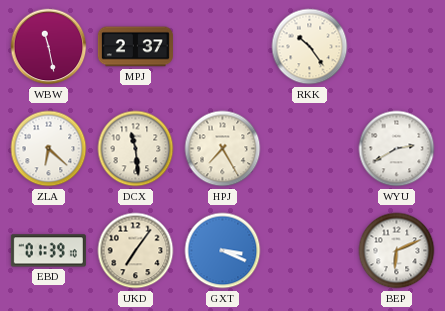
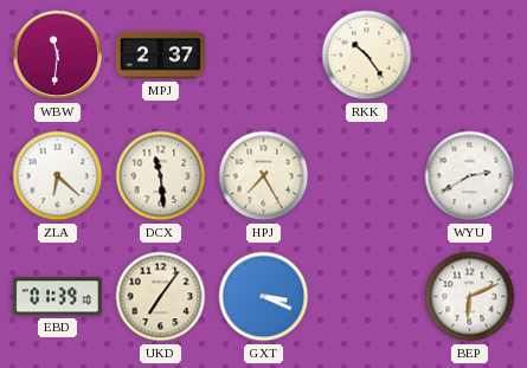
WBW: 11:28 -> 11:31 (58, 56)
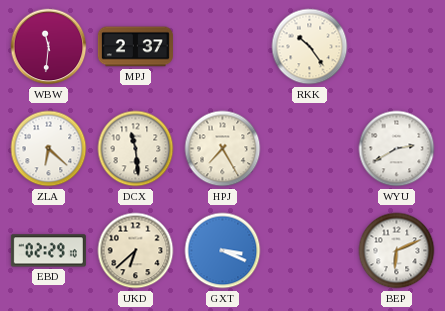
EBD: 01:39 -> 02:29 (48, 251)
UKD: 7:06 -> 6:38 (136, 251)
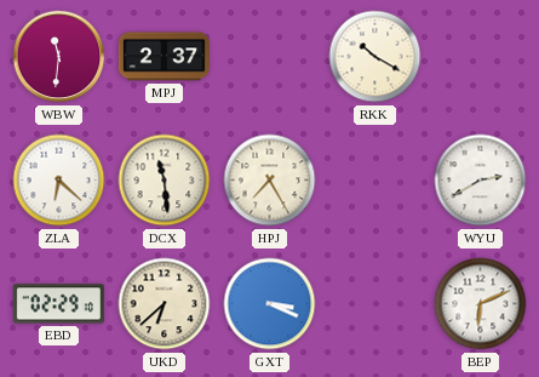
RKK: 10:24 -> 10:20 (375, 57)
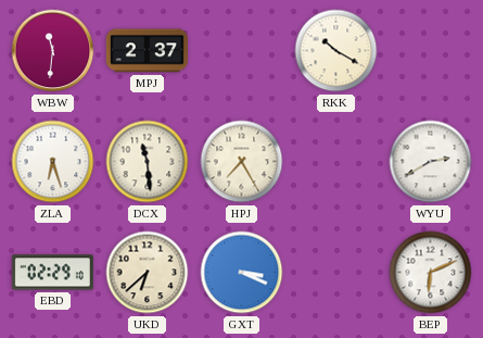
ZLA: 6:22 -> 6:27 (53, 162)
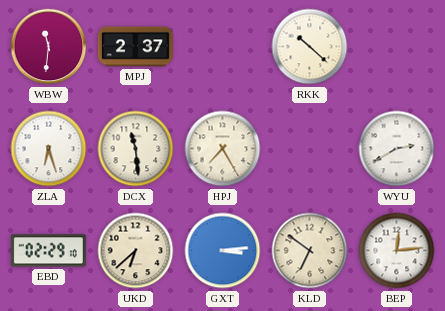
RKK: 10:20 -> 10:22 (310, 47)
GXT: 3:19 -> 3:14 (223, 251)
KLD: none -> 6:51 (310, 251)
BEP: 6:11 -> 12:14 (397, 251)
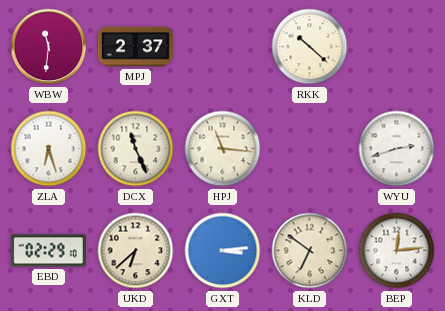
DCX: 11:29 -> 11:26 (136, 149)
HPJ: 7:25 -> 11:16 (223, 149)
WYU: 2:40 -> 2:42 (397, 149)
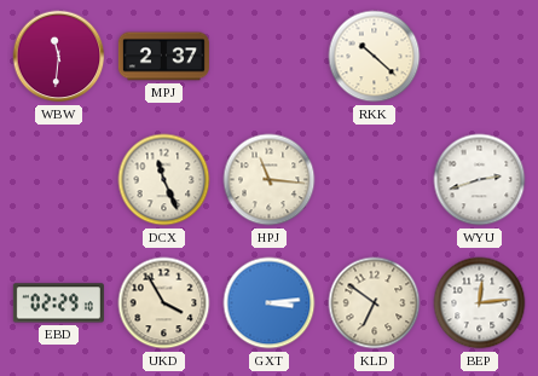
ZLA: 6:27 -> none (49, 149)
UKD: 6:38 -> 3:55 (164, 303)
